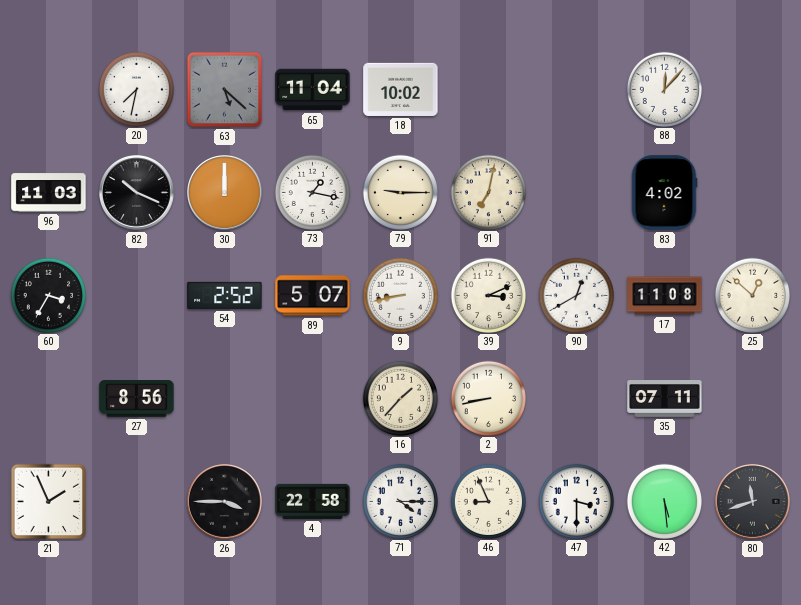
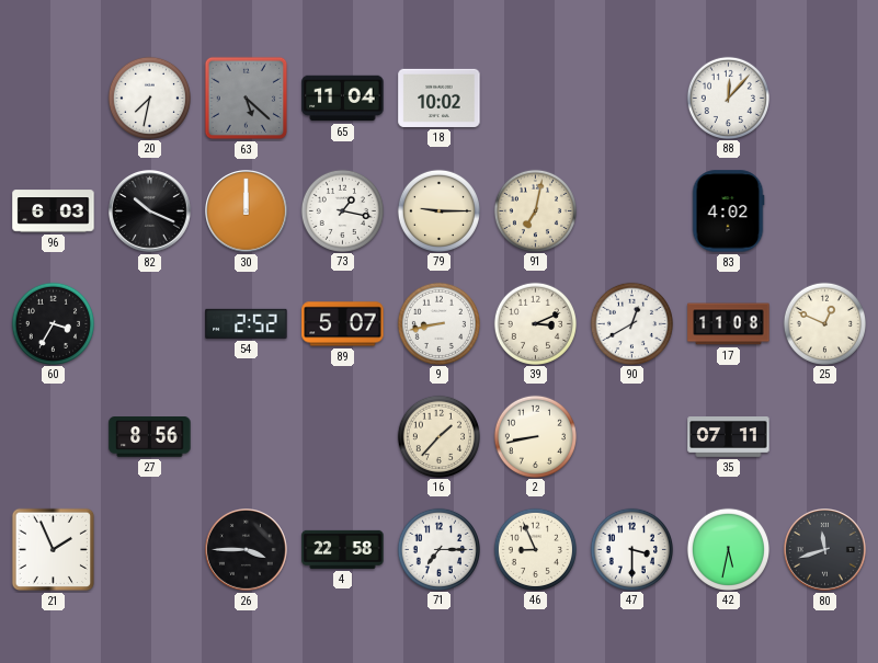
96: 11:03 -> 6:03 (54, 212)
25: 12:52 -> 12:49 (824, 323)
71: 4:15 -> 7:15 (438, 549)
42: 5:29 -> 5:32 (728, 549)
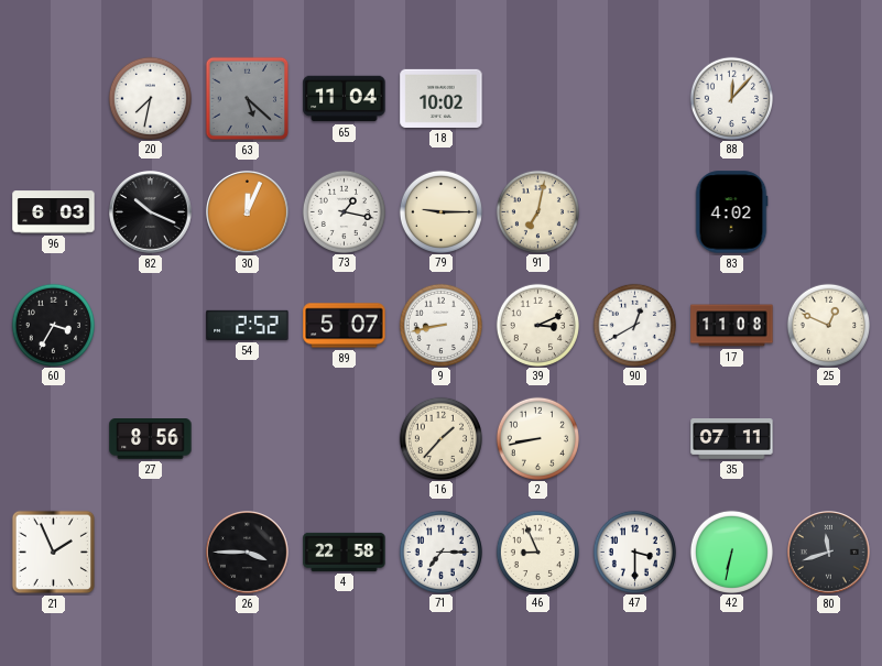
30: 12:00 -> 12:04 (248, 212)
42: 5:32 -> 6:32 (731, 552)
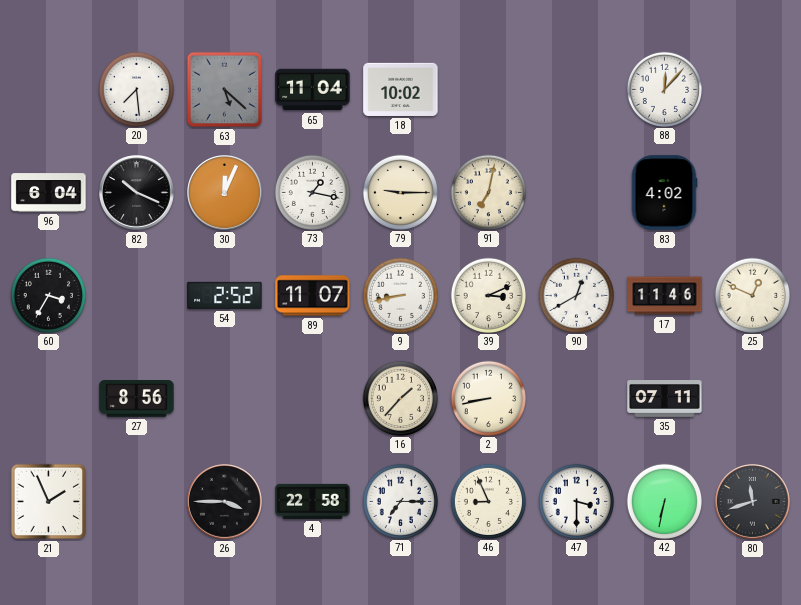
20: 7:32 -> 7:29 (136, 89)
96: 6:03 -> 6:04 (49, 193)
89: 5:07 -> 11:07 (313, 296)
17: 11:08 -> 11:46 (665, 296)
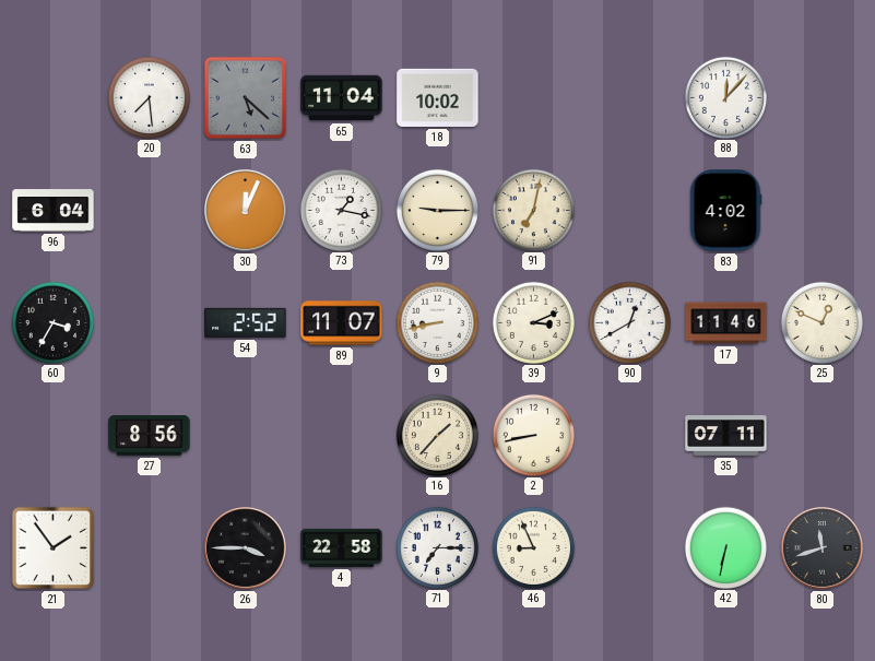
82: 10:19 -> none (137, 193)
21: 1:56 -> 1:54 (54, 548)
47: 3:30 -> none (576, 501)
